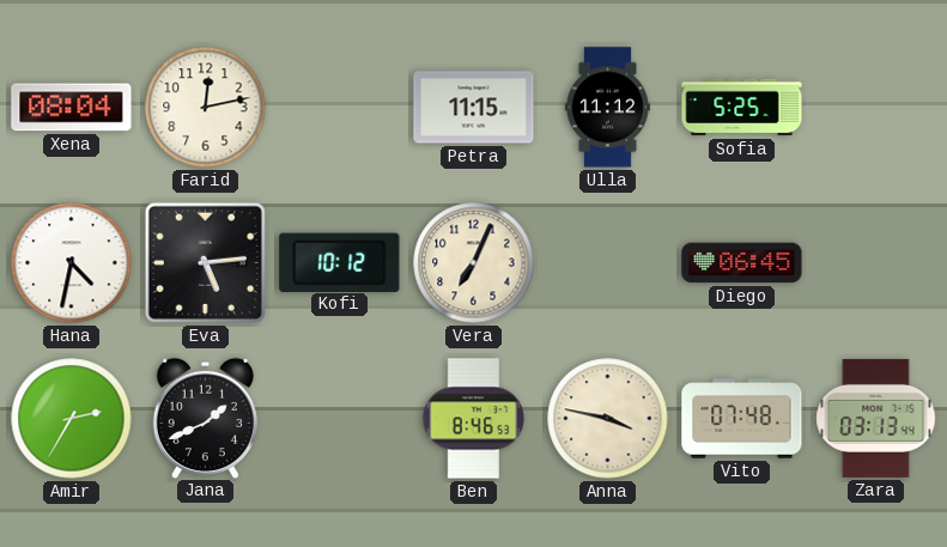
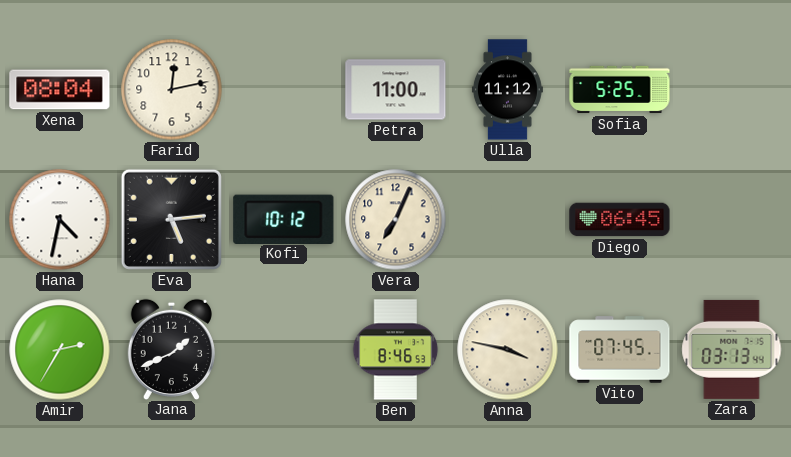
Petra: 11:15 -> 11:00 (396, 90)
Vito: 07:48 -> 07:45 (620, 350)
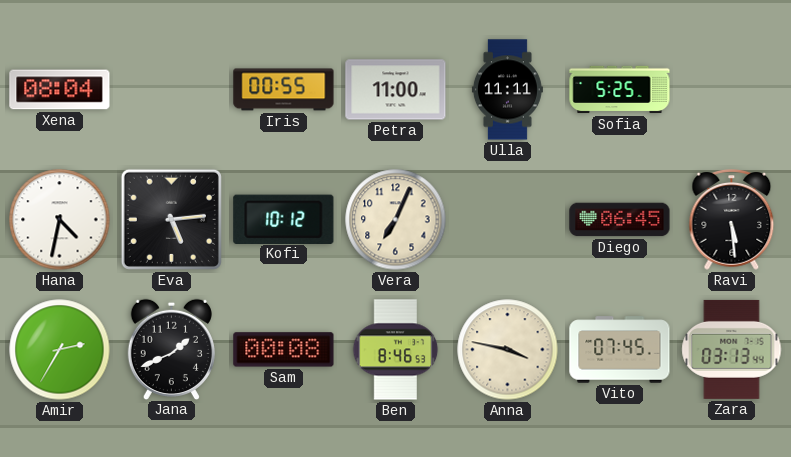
Farid: 12:13 -> none (172, 90)
Iris: none -> 00:55 (284, 90)
Ulla: 11:12 -> 11:11 (507, 90)
Ravi: none -> 5:29 (732, 220)
Sam: none -> 00:08 (284, 350)
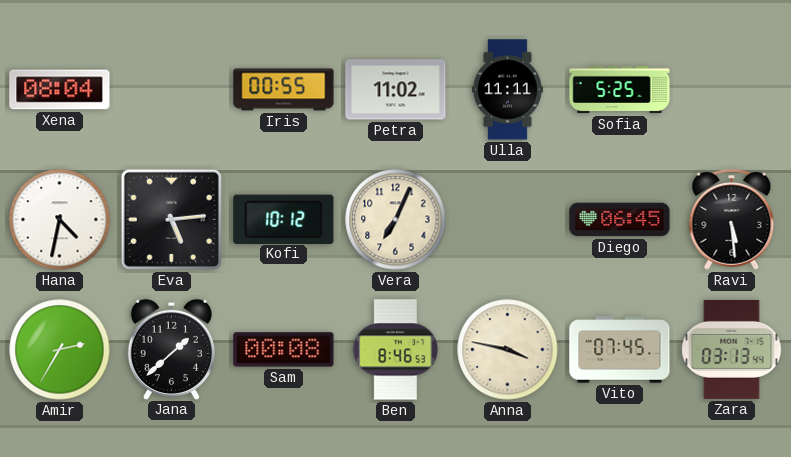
Petra: 11:00 -> 11:02 (396, 90)
Jana: 1:41 -> 1:38 (171, 349)
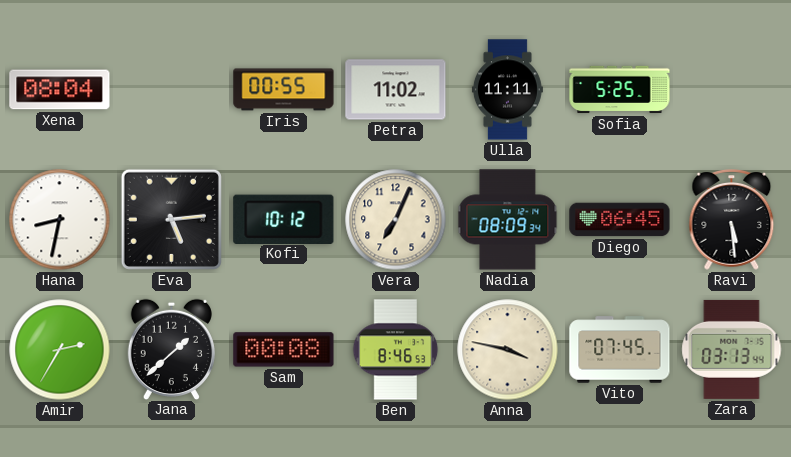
Hana: 4:32 -> 8:32 (60, 220)
Nadia: none -> 08:09 (508, 220)
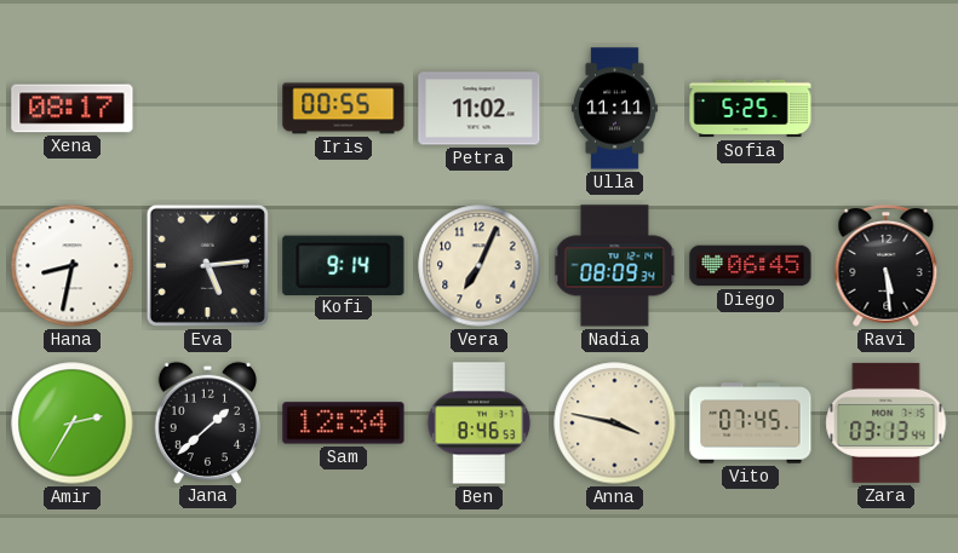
Xena: 08:04 -> 08:17 (73, 109)
Kofi: 10:12 -> 9:14 (344, 265)
Sam: 00:08 -> 12:34 (344, 424)
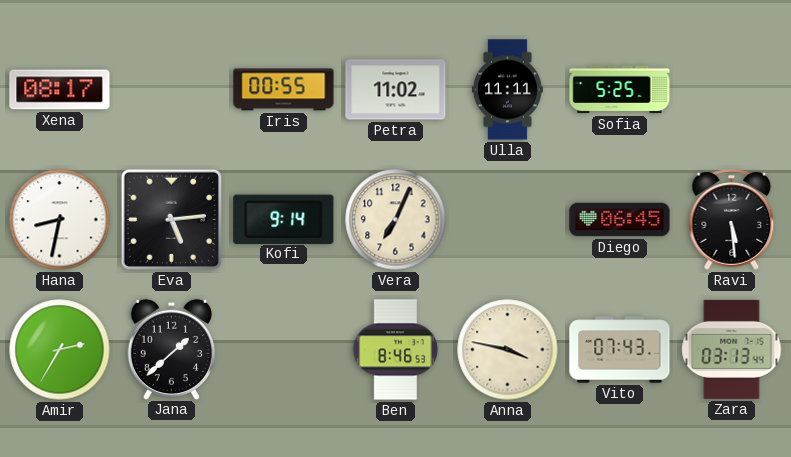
Nadia: 08:09 -> none (615, 266)
Sam: 12:34 -> none (344, 424)
Vito: 07:45 -> 07:43 (620, 350)
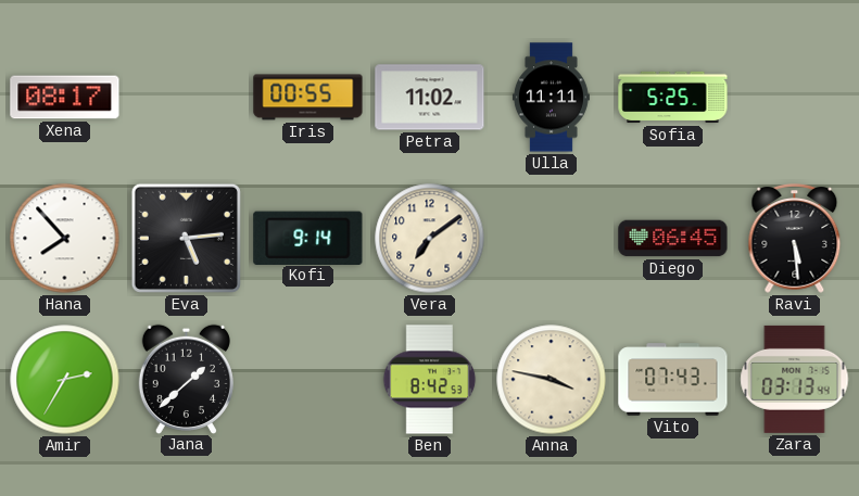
Hana: 8:32 -> 7:53 (65, 239)
Vera: 7:04 -> 7:09 (430, 239)
Ben: 8:46 -> 8:42 (430, 380)
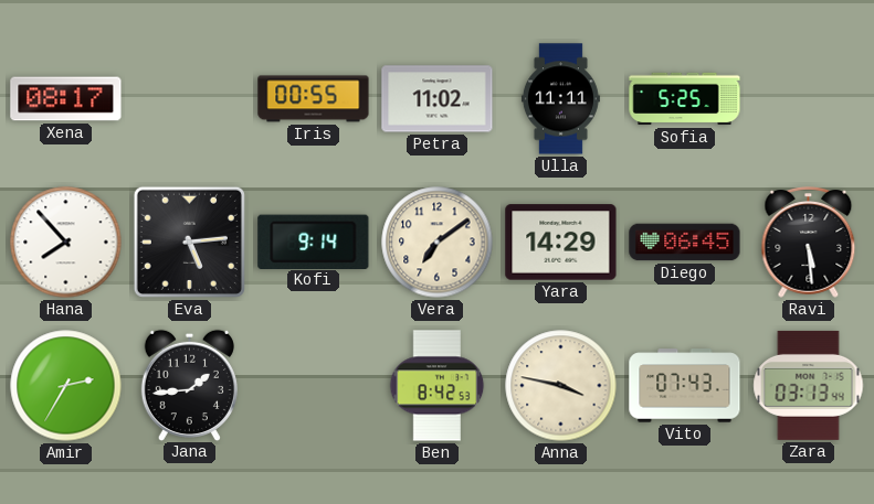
Yara: none -> 14:29 (561, 243)
Jana: 1:38 -> 1:44 (189, 385)
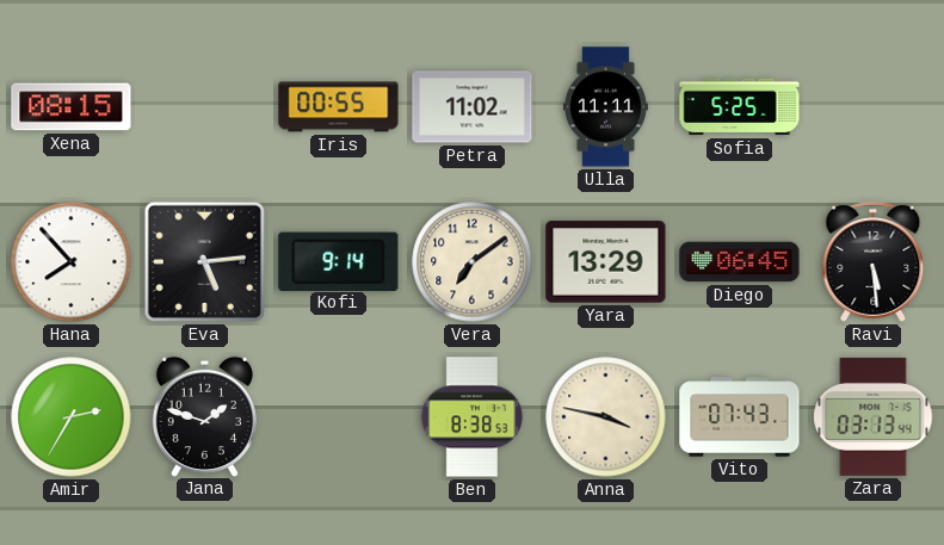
Xena: 08:17 -> 08:15 (72, 107)
Yara: 14:29 -> 13:29 (606, 262)
Jana: 1:44 -> 1:48 (204, 416)
Ben: 8:42 -> 8:38 (473, 417)
